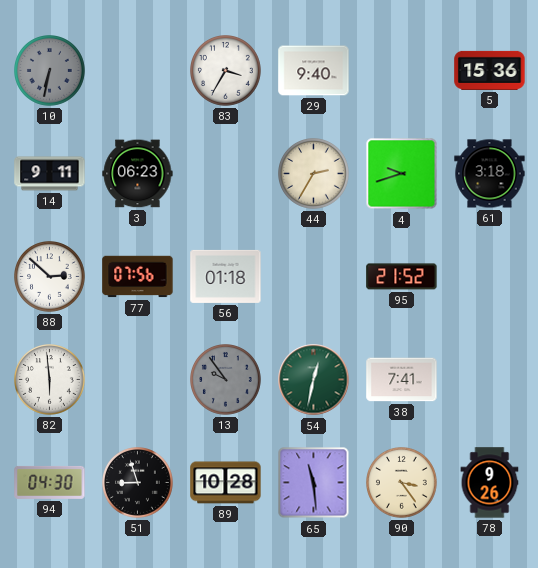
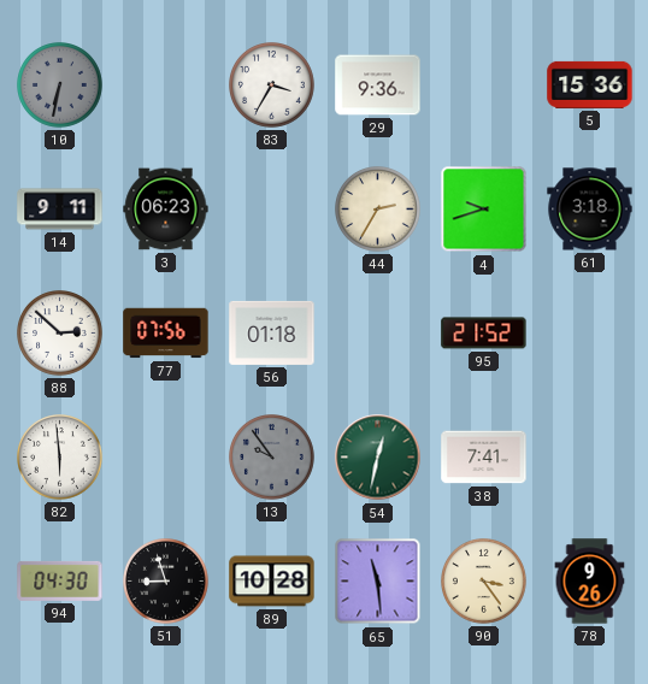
29: 9:40 -> 9:36 (378, 85)
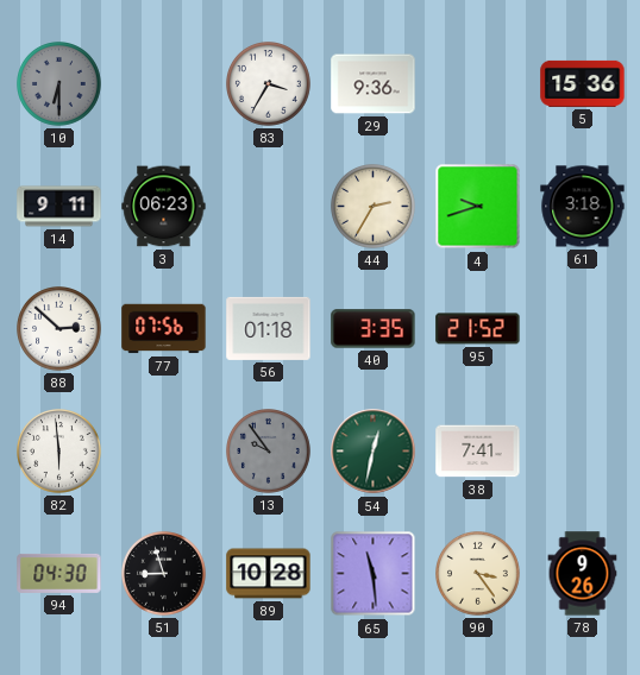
10: 6:32 -> 6:30 (59, 84)
40: none -> 3:35 (374, 329)
